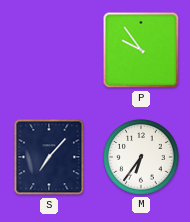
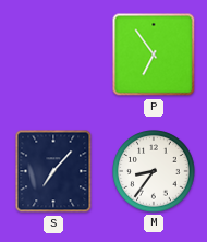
P: 9:54 -> 6:54 (154, 55)
M: 6:36 -> 8:36 (154, 171)
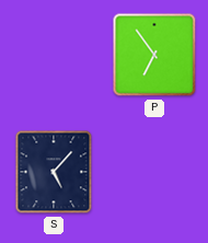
S: 7:07 -> 5:07 (54, 172)
M: 8:36 -> none (154, 171)
